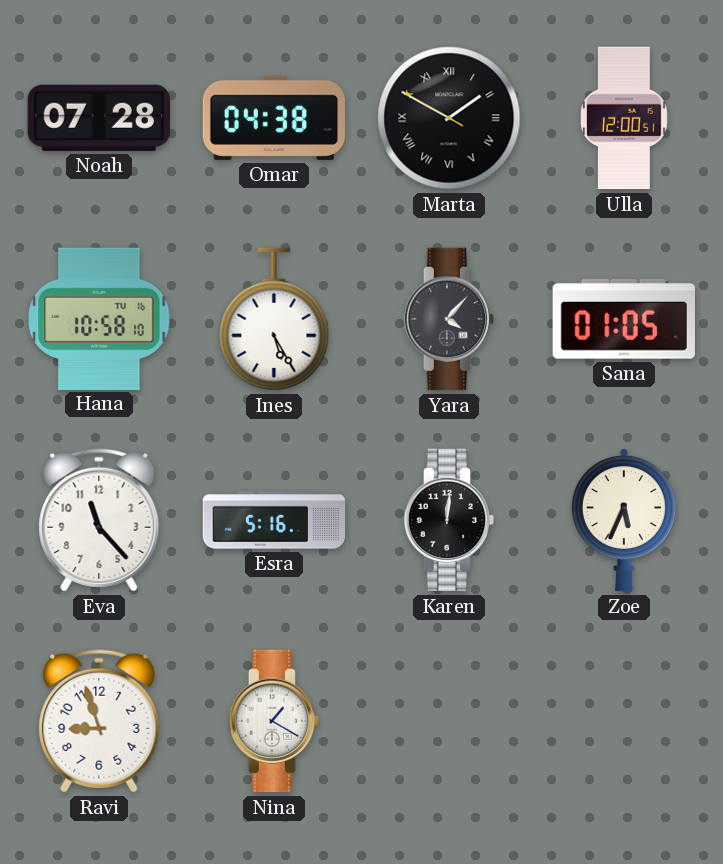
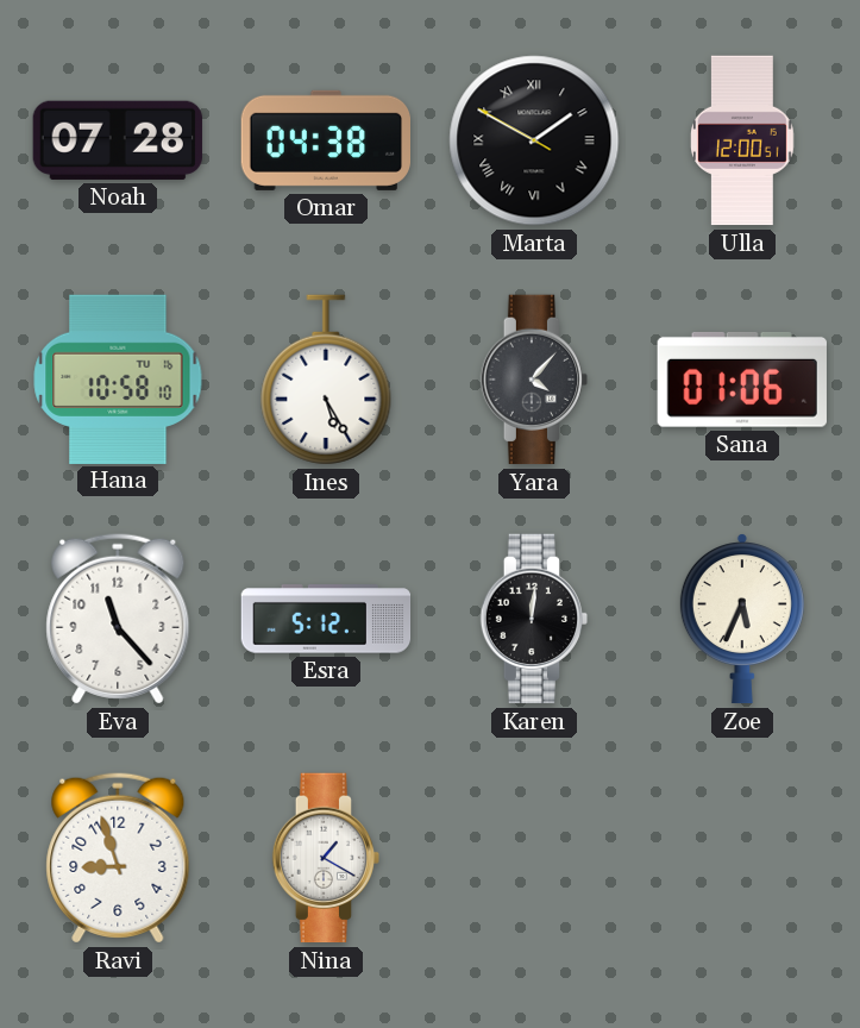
Sana: 01:05 -> 01:06 (742, 380)
Esra: 5:16 -> 5:12 (326, 619)
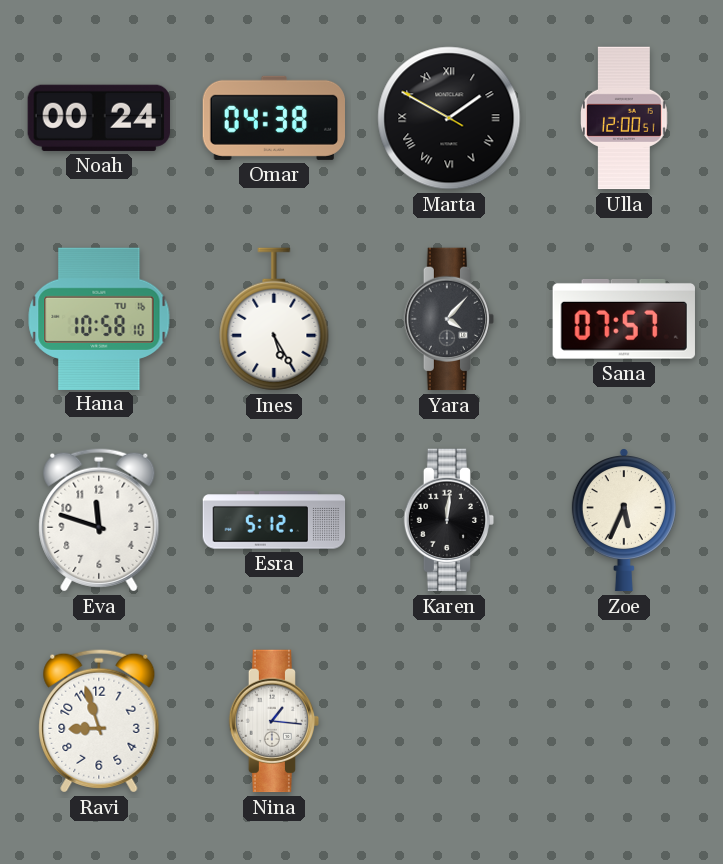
Noah: 07:28 -> 00:24 (99, 118)
Sana: 01:06 -> 07:57 (624, 319)
Eva: 11:23 -> 11:48 (99, 520)
Nina: 1:20 -> 1:16 (274, 721)
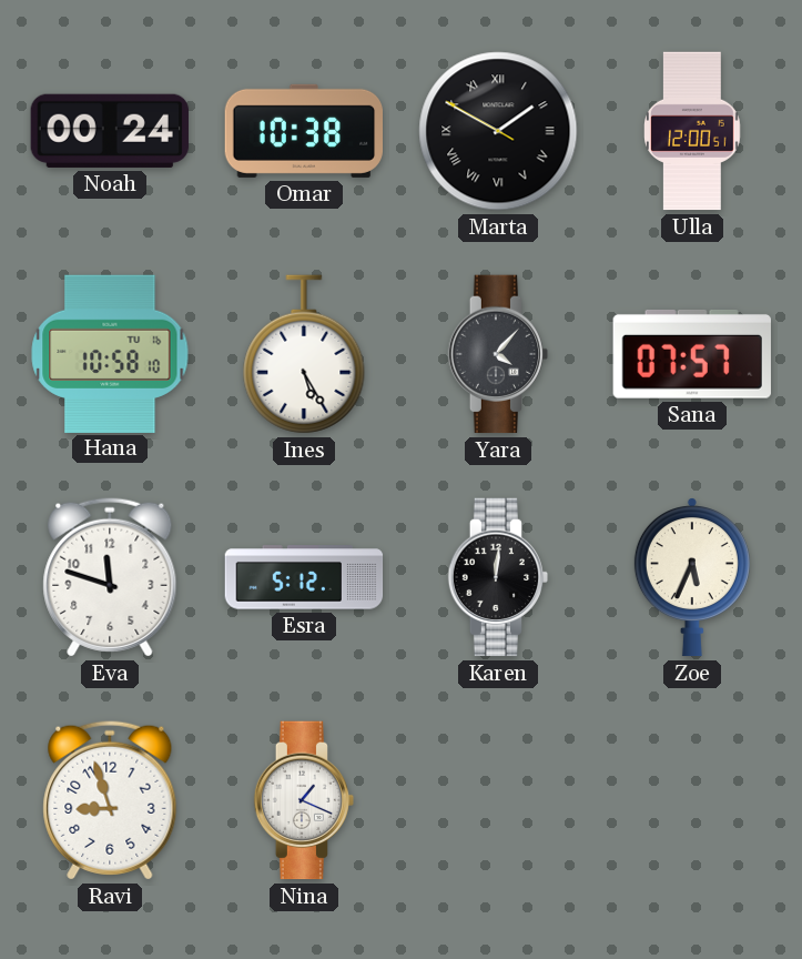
Omar: 04:38 -> 10:38 (303, 131)
Nina: 1:16 -> 1:19 (304, 800)
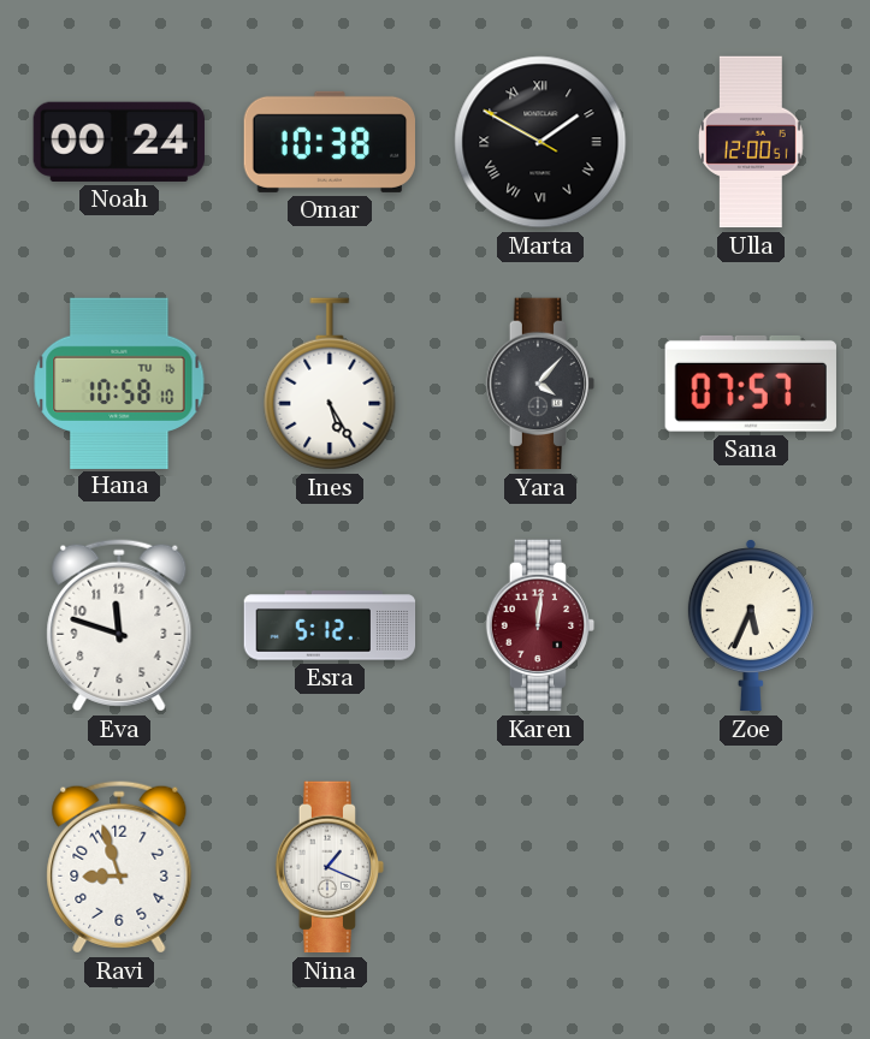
Karen dial: black -> burgundy (540, 625)
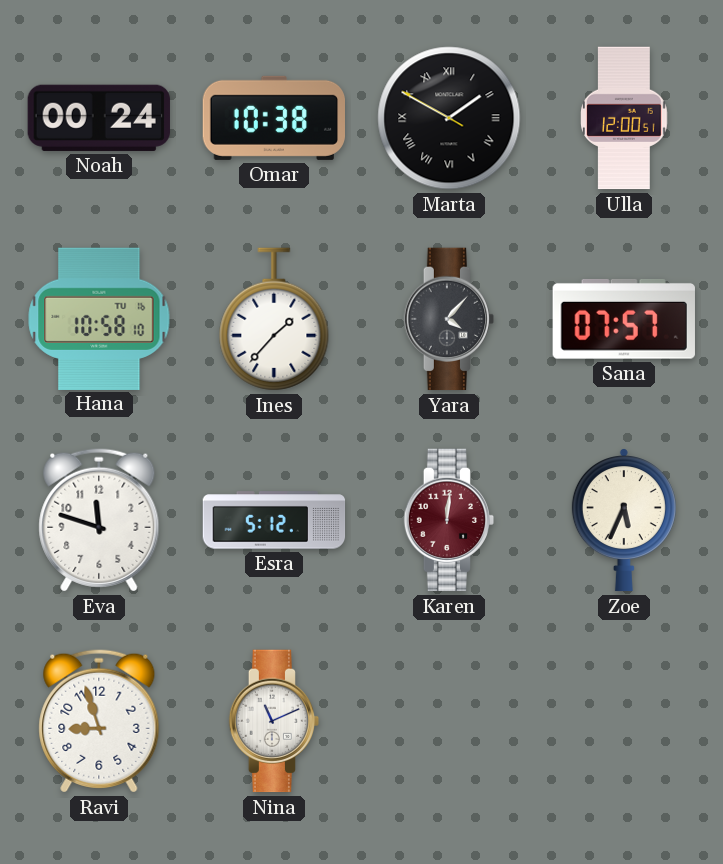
Ines: 5:25 -> 1:37 (274, 319)
Nina: 1:19 -> 11:11 (274, 721)
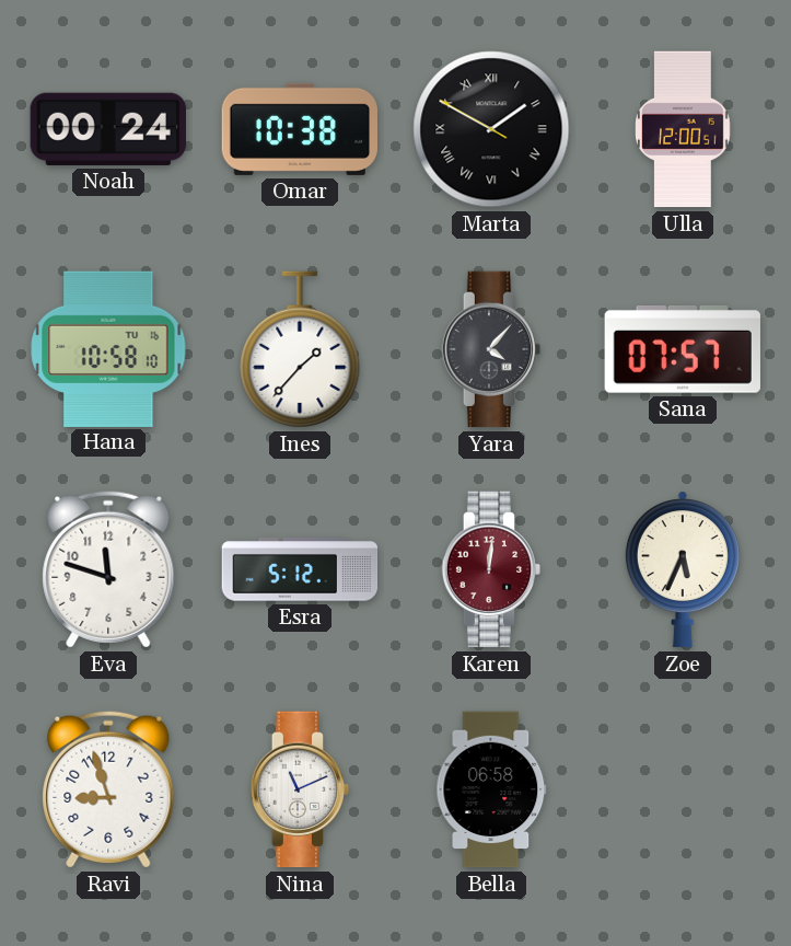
Bella: none -> 06:58 (491, 789)
